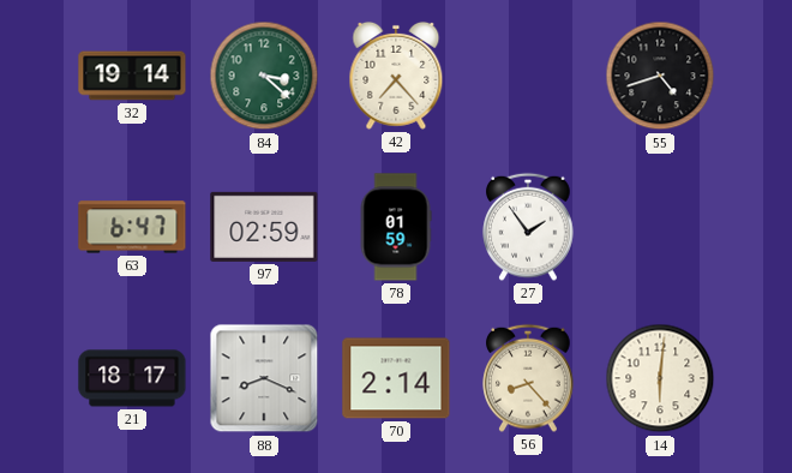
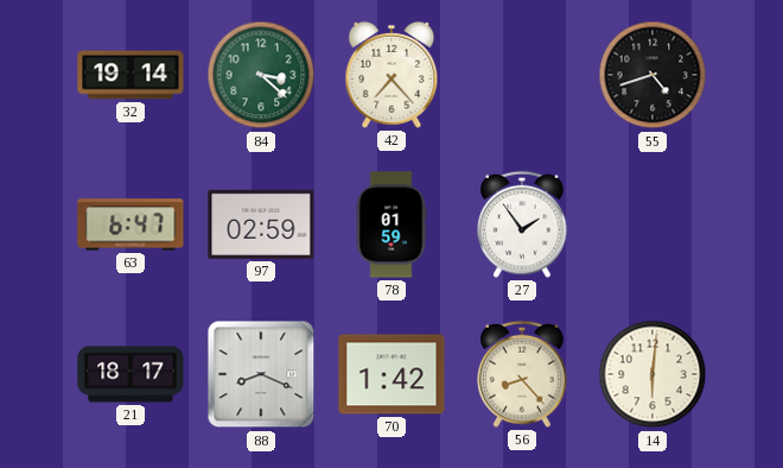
70: 2:14 -> 1:42 (391, 374)
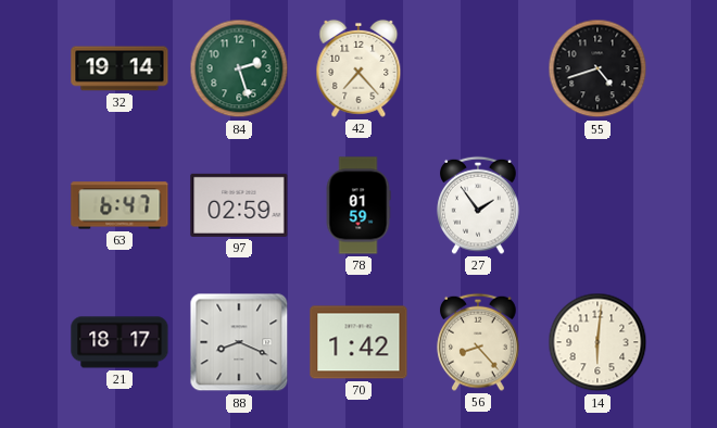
84: 3:22 -> 2:27 (239, 68)
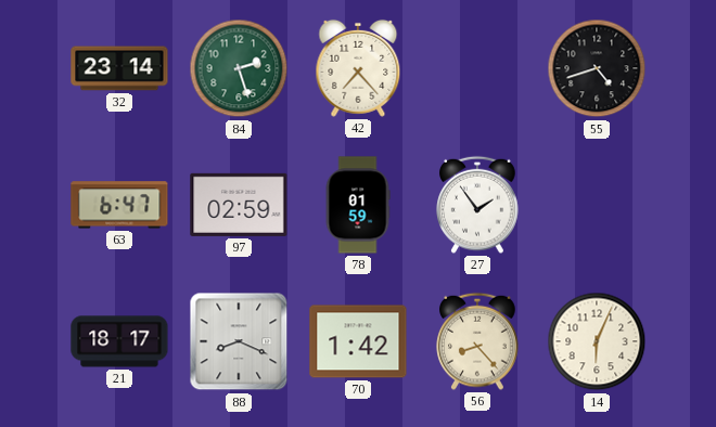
32: 19:14 -> 23:14 (119, 68)
14: 6:01 -> 6:04 (597, 341)
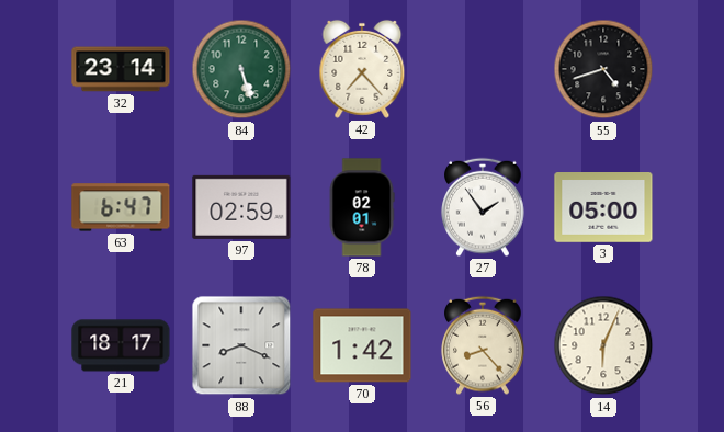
84: 2:27 -> 5:27 (241, 69)
78: 01:59 -> 02:01 (362, 207)
3: none -> 05:00 (603, 208)
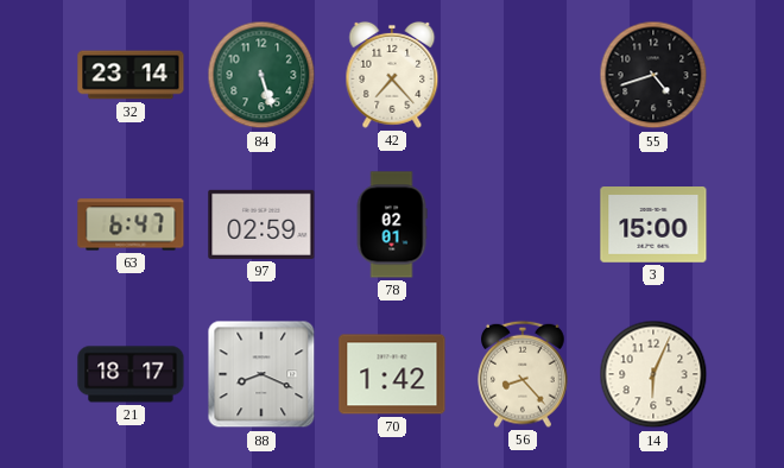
27: 1:54 -> none (483, 207)
3: 05:00 -> 15:00 (653, 226)
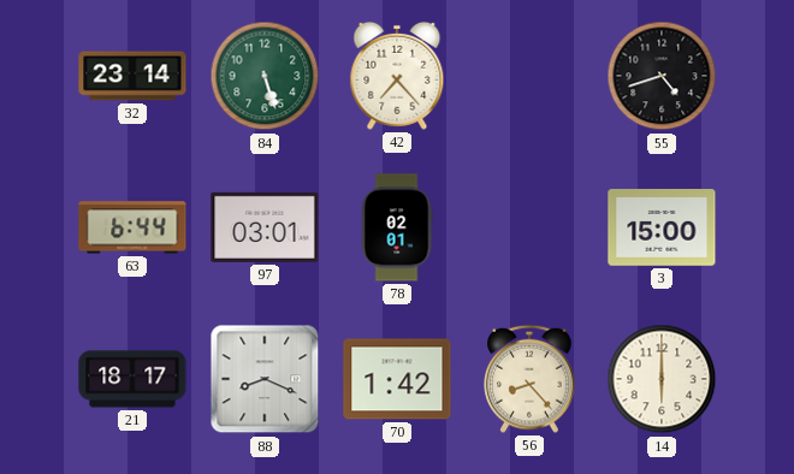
63: 6:47 -> 6:44 (132, 227)
97: 02:59 -> 03:01 (265, 227)
14: 6:04 -> 6:00 (662, 379)
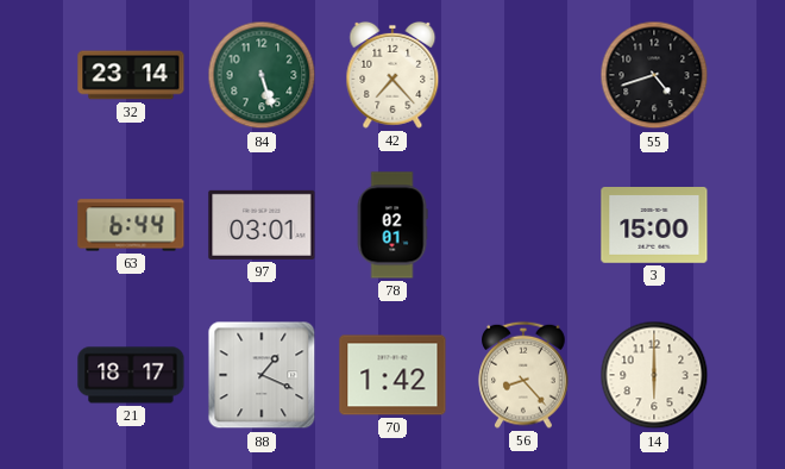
88: 8:19 -> 1:19 (262, 375)
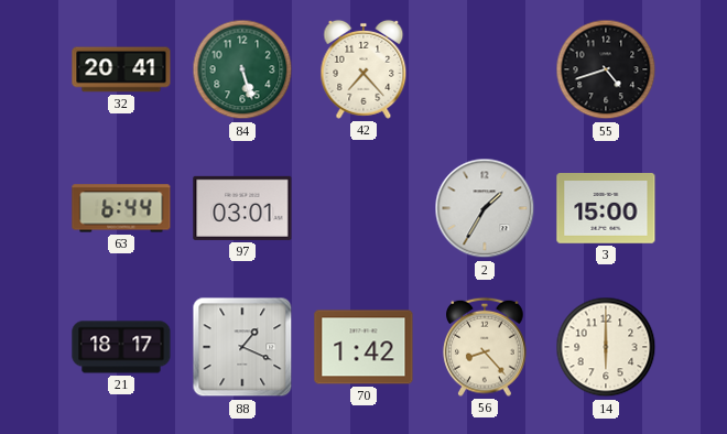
32: 23:14 -> 20:41 (121, 69)
78: 02:01 -> none (392, 225)
2: none -> 1:35 (485, 208)
